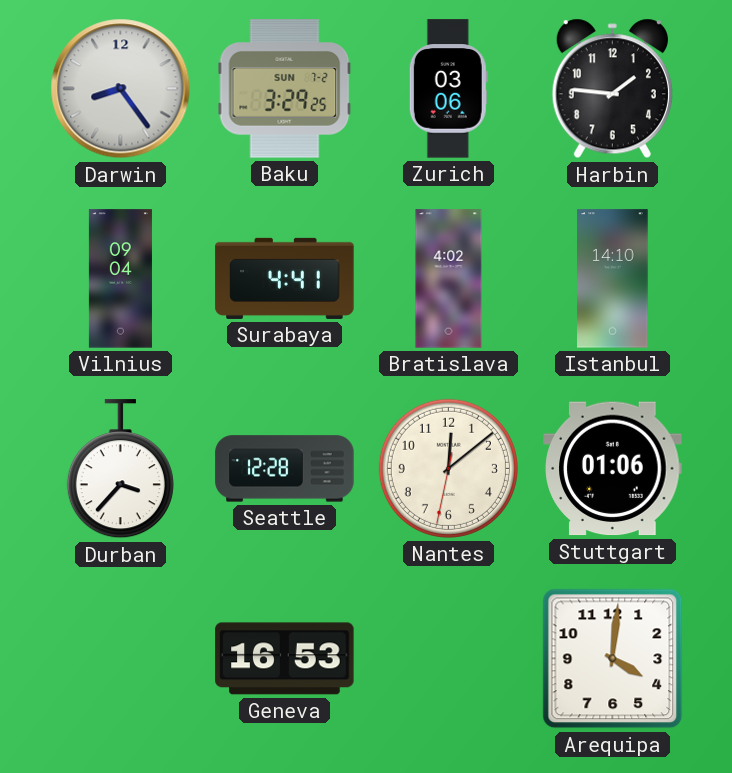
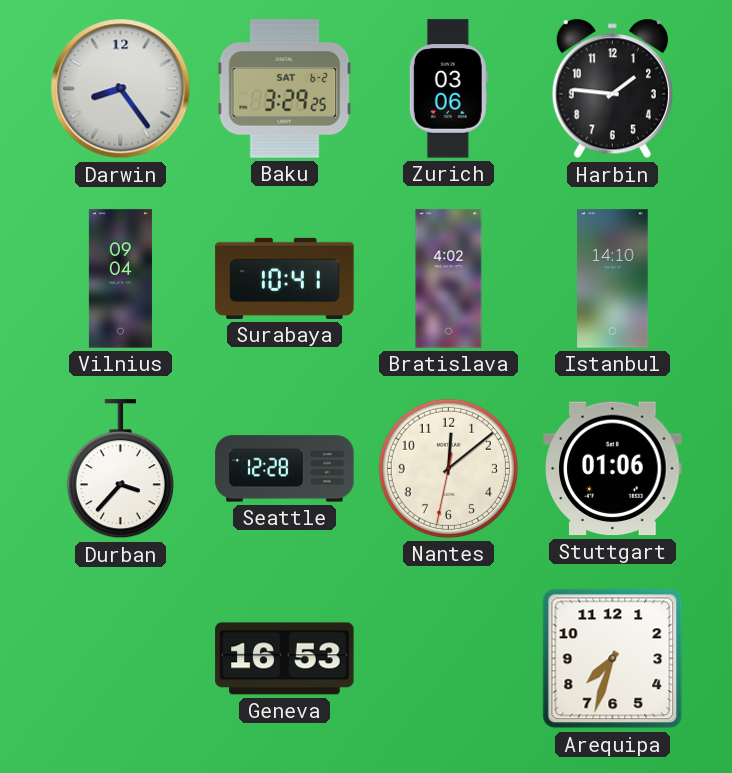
Baku date: SUN 7-2 -> SAT 6-2 (285, 89)
Surabaya: 4:41 -> 10:41 (285, 278)
Arequipa: 4:01 -> 7:33 (613, 659)
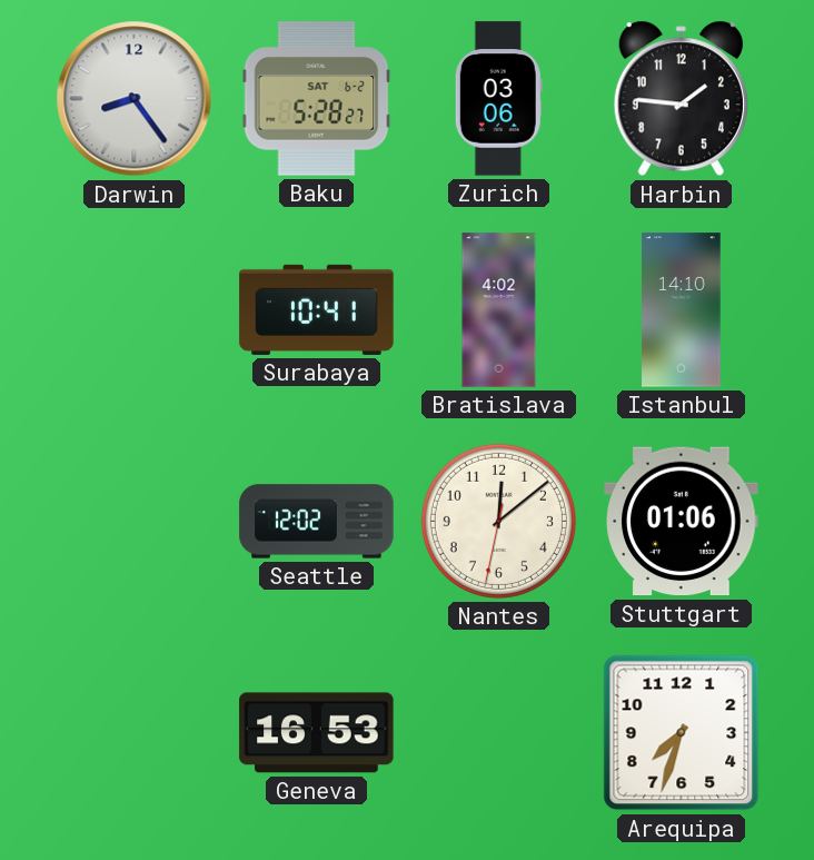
Baku: 3:29 -> 5:28 (317, 99)
Vilnius: 09:04 -> none (120, 279)
Durban: 3:37 -> none (120, 469)
Seattle: 12:28 -> 12:02 (317, 522)
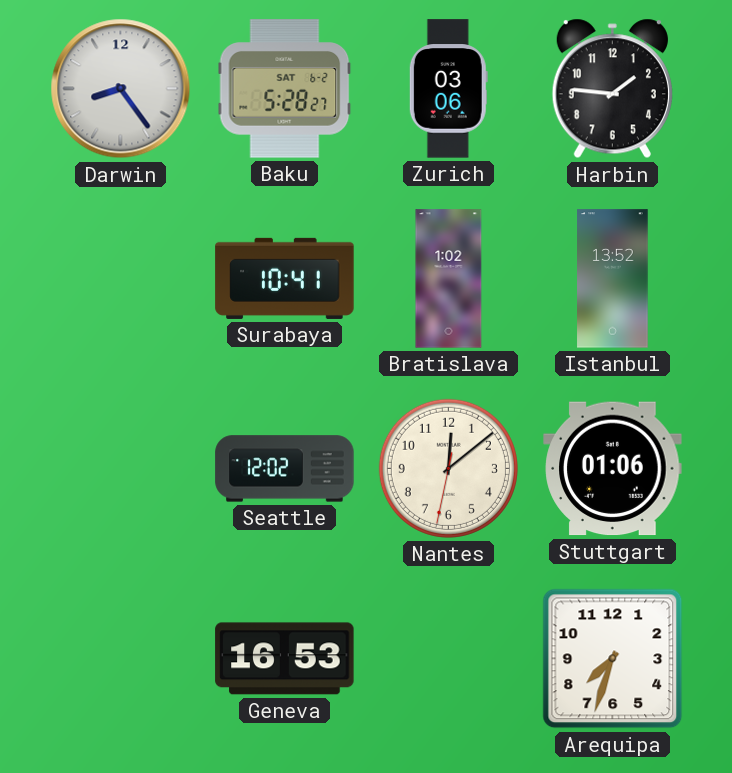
Bratislava: 4:02 -> 1:02 (449, 279)
Istanbul: 14:10 -> 13:52 (613, 279)
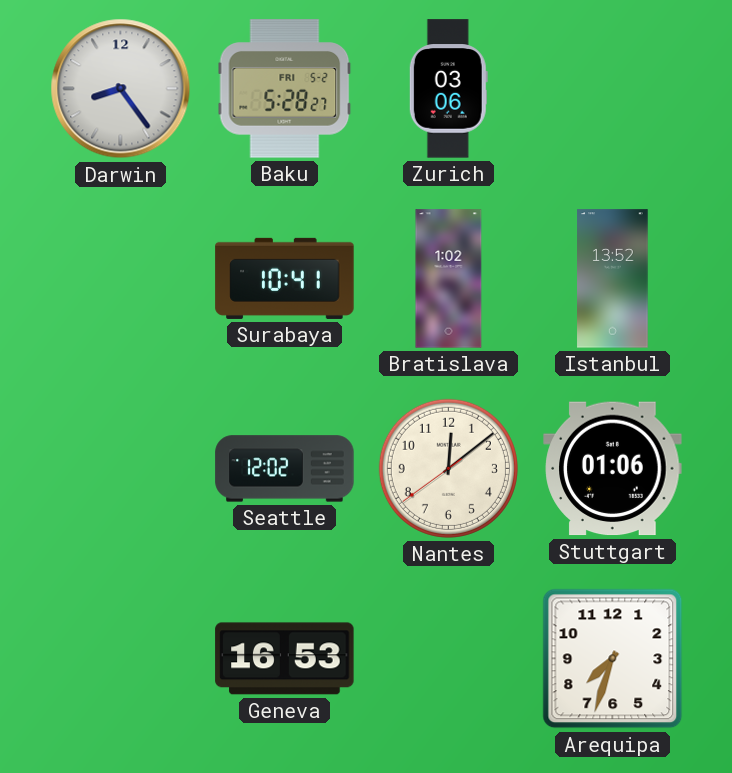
Baku date: SAT 6-2 -> FRI 5-2 (285, 89)
Harbin: 1:46 -> none (612, 89)
Nantes: 12:08:32 -> 12:08:39 (448, 468)
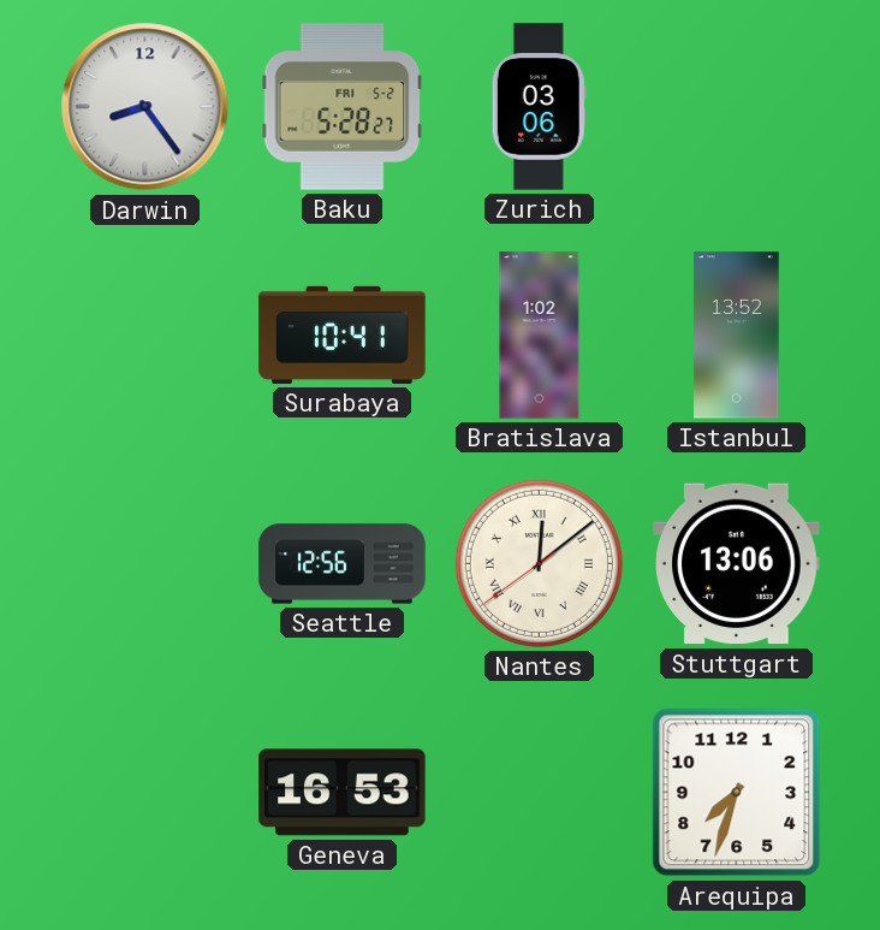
Seattle: 12:02 -> 12:56 (343, 564)
Nantes numerals: Arabic -> Roman (539, 563)
Stuttgart: 01:06 -> 13:06 (737, 564)
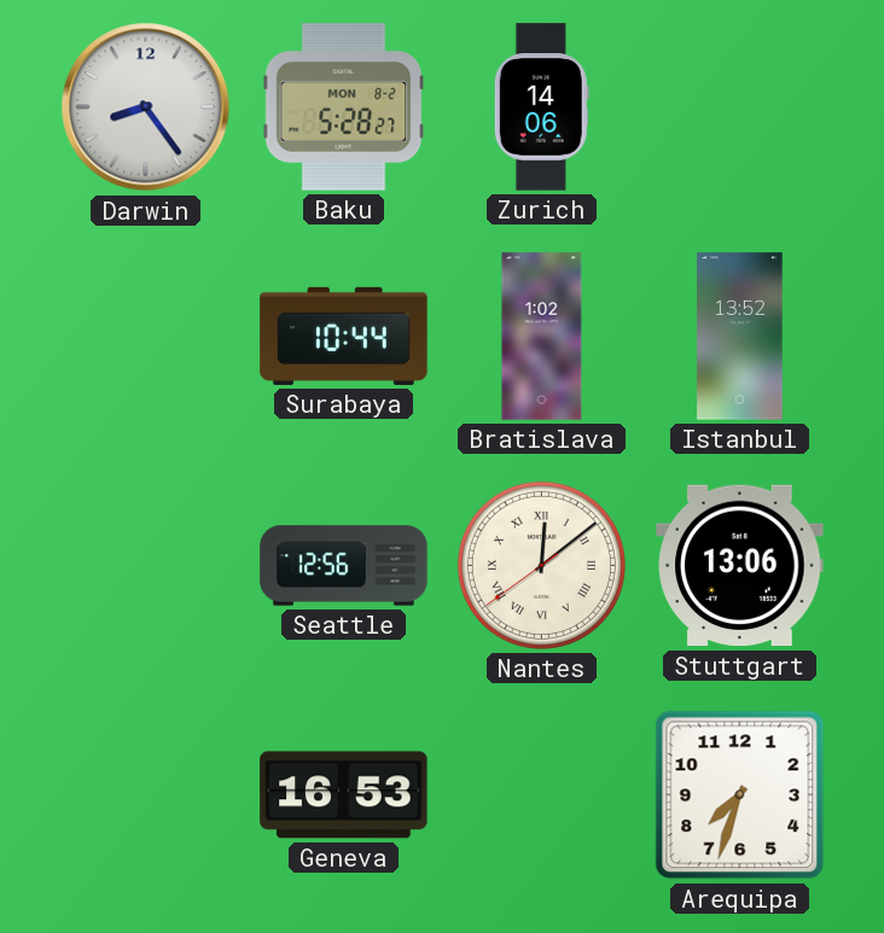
Baku date: FRI 5-2 -> MON 8-2 (344, 107)
Zurich: 03:06 -> 14:06 (541, 107)
Surabaya: 10:41 -> 10:44 (344, 336)
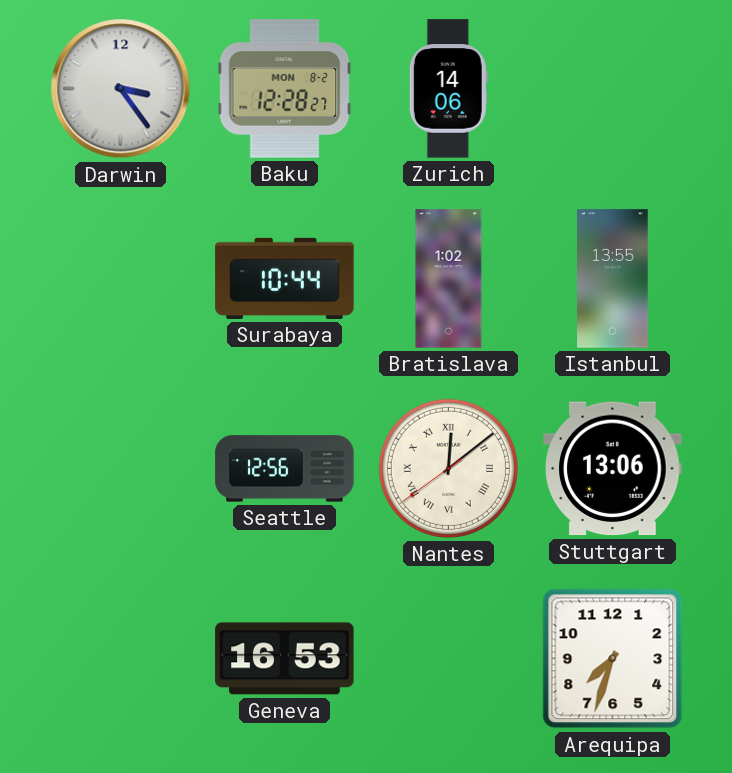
Darwin: 8:24 -> 3:24 (121, 89)
Baku: 5:28 -> 12:28 (285, 89)
Istanbul: 13:52 -> 13:55 (613, 279)
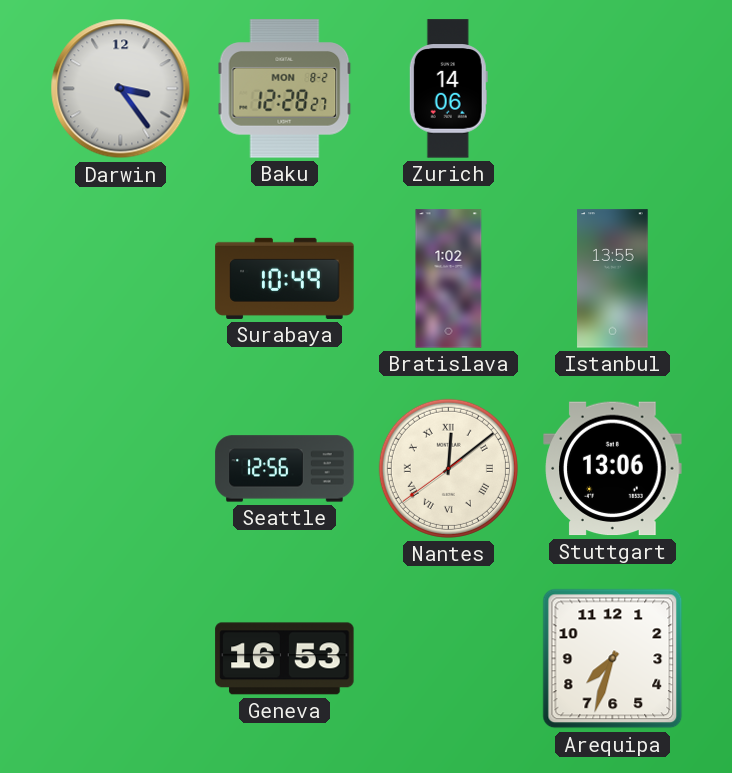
Surabaya: 10:44 -> 10:49 (285, 278)
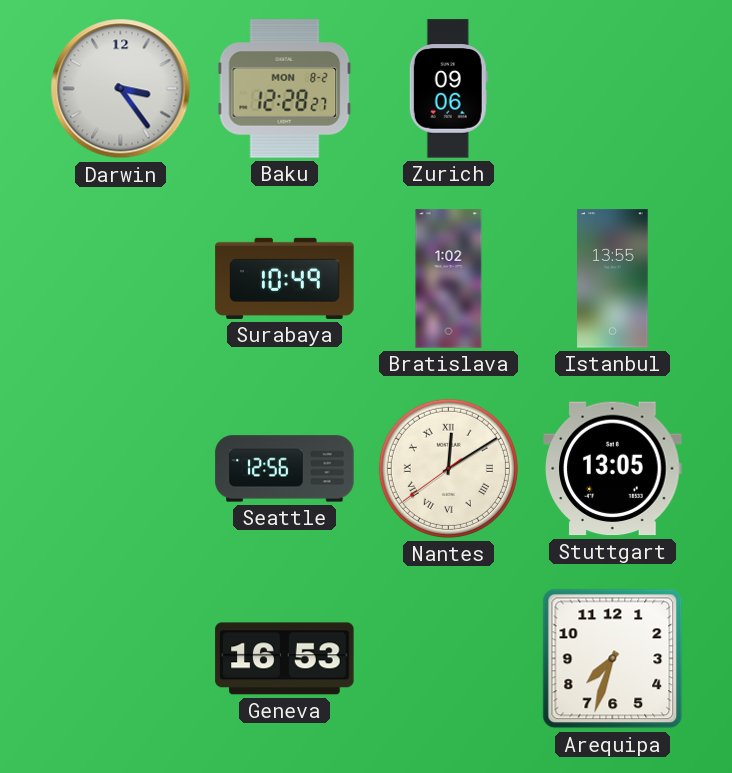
Zurich: 14:06 -> 09:06 (448, 89)
Nantes: 12:08 -> 12:09 (448, 468)
Stuttgart: 13:06 -> 13:05 (613, 469)
